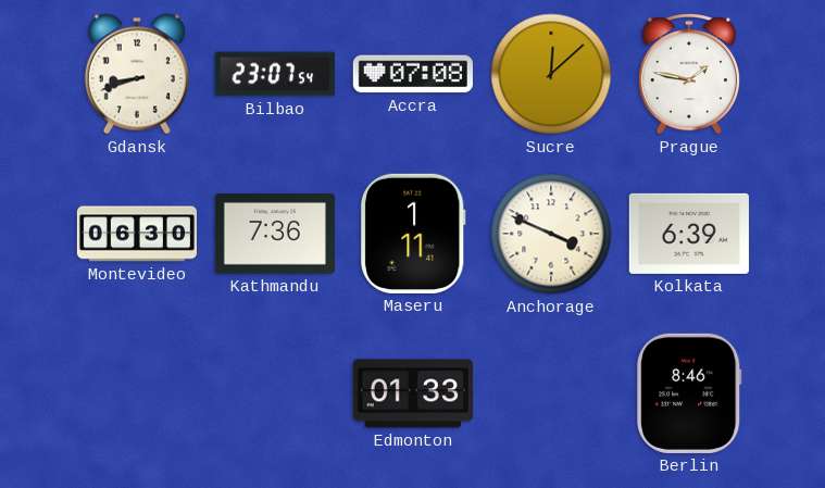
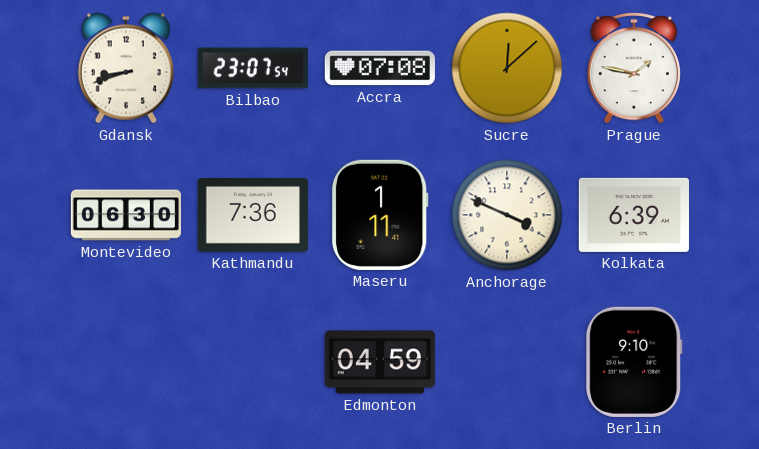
Edmonton: 01:33 -> 04:59 (380, 362)
Berlin: 8:46 -> 9:10 (634, 362)
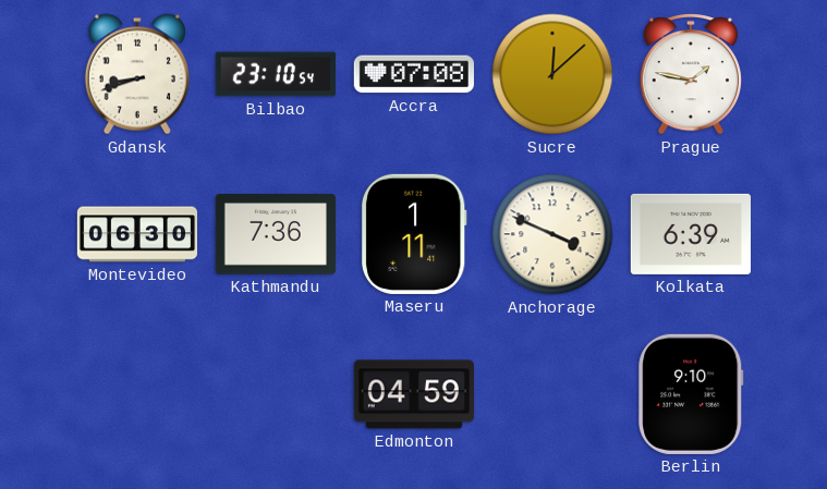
Bilbao: 23:07 -> 23:10 (276, 74)
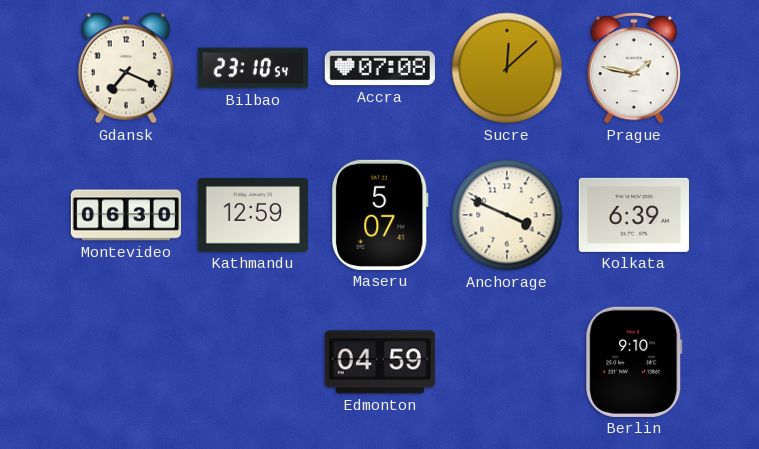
Gdansk: 8:42 -> 7:19 (126, 68)
Kathmandu: 7:36 -> 12:59 (253, 216)
Maseru: 1:11 -> 5:07 (380, 215)
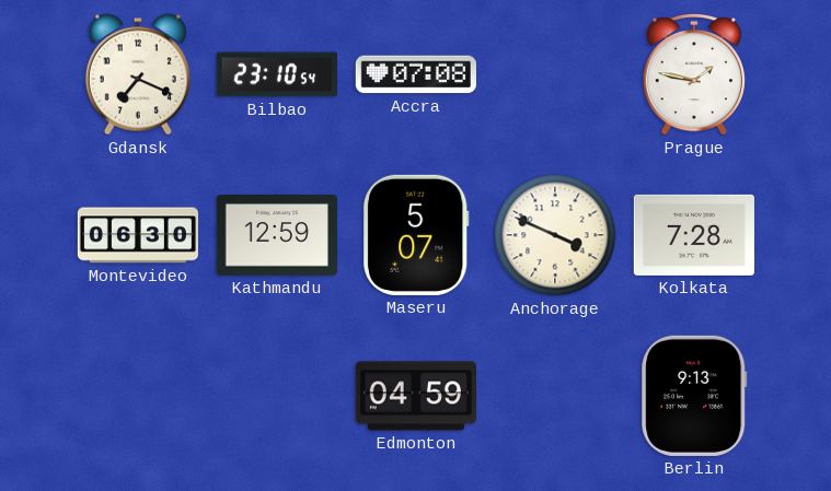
Sucre: 12:08 -> none (507, 68)
Kolkata: 6:39 -> 7:28 (694, 235)
Berlin: 9:10 -> 9:13 (694, 396)
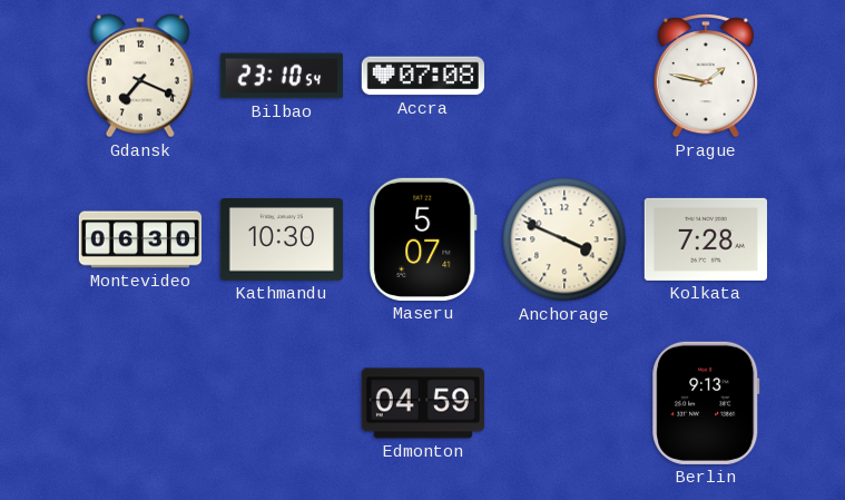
Kathmandu: 12:59 -> 10:30 (282, 241)
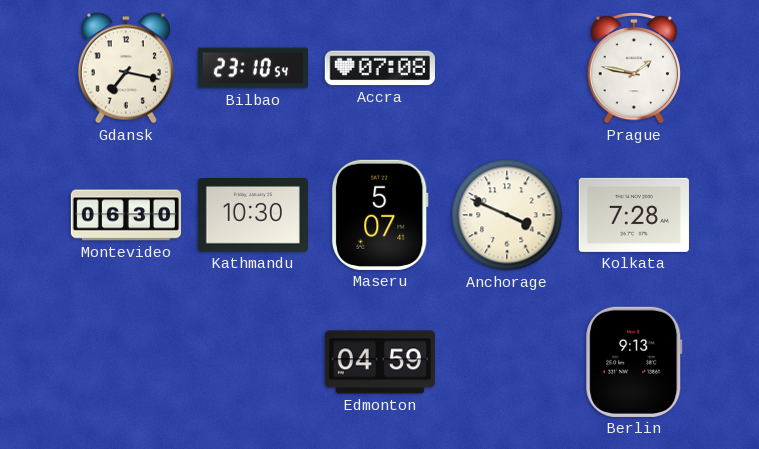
Gdansk: 7:19 -> 7:17 (126, 68)
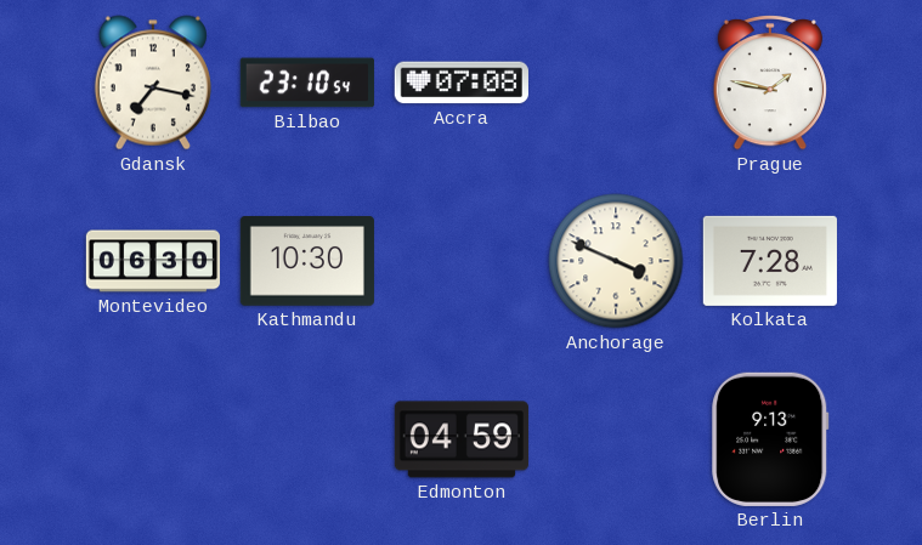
Maseru: 5:07 -> none (380, 215)
